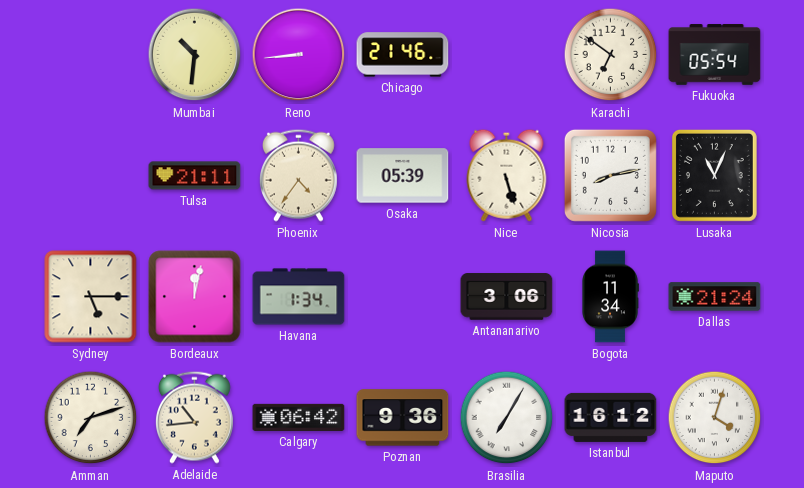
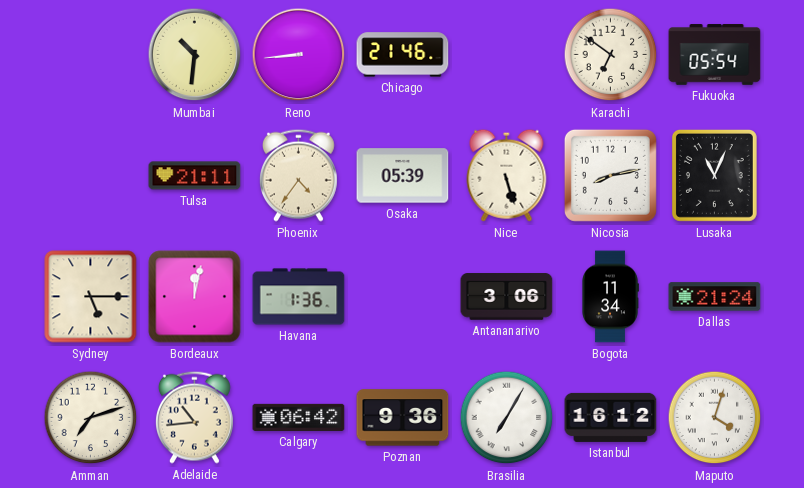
Havana: 1:34 -> 1:36 (299, 297)
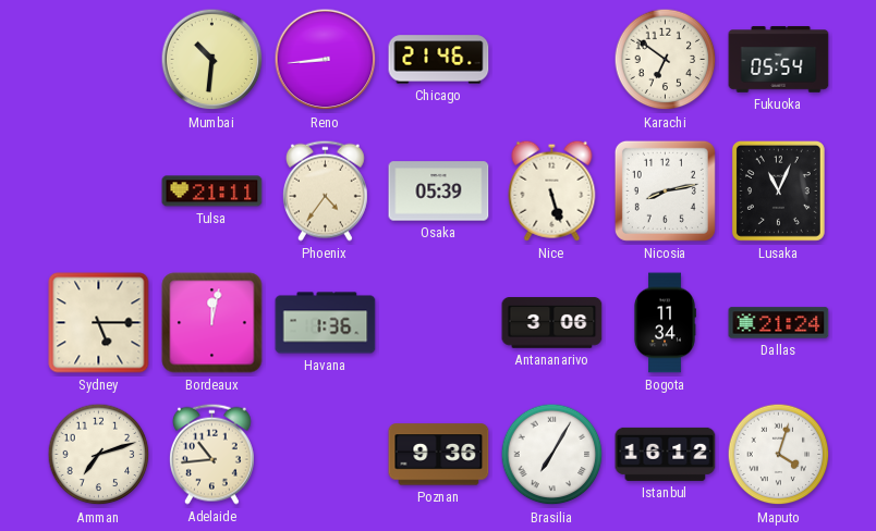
Calgary: 06:42 -> none (299, 417)
